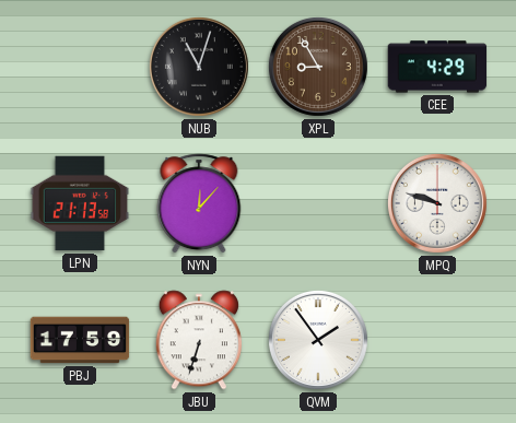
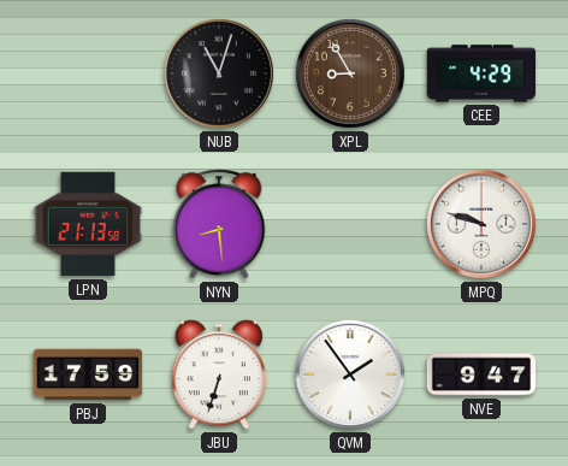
NYN: 12:07 -> 8:29 (219, 224)
NVE: none -> 9:47 (481, 374)
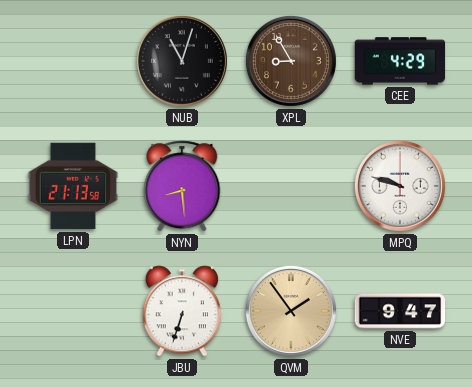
PBJ: 17:59 -> none (88, 374)
QVM dial: white -> champagne (291, 311)
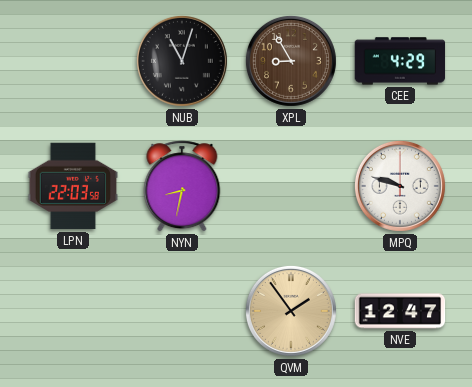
LPN: 21:13 -> 22:03 (73, 186)
NYN: 8:29 -> 8:32 (182, 186)
JBU: 6:33 -> none (182, 311)
NVE: 9:47 -> 12:47 (400, 311)
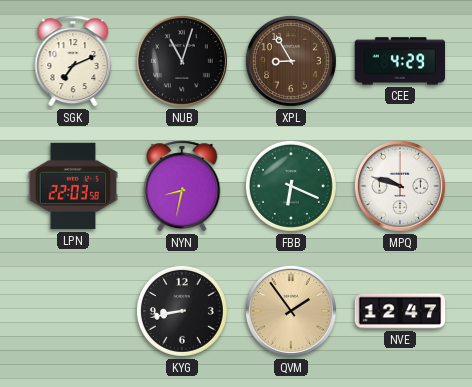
SGK: none -> 7:11 (73, 61)
FBB: none -> 6:19 (291, 186)
KYG: none -> 8:43 (182, 311)
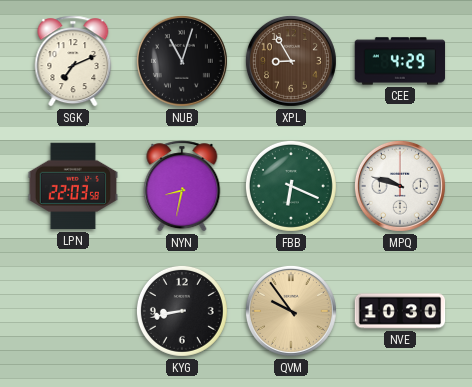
QVM: 1:54 -> 9:54 (291, 311)
NVE: 12:47 -> 10:30 (400, 311)
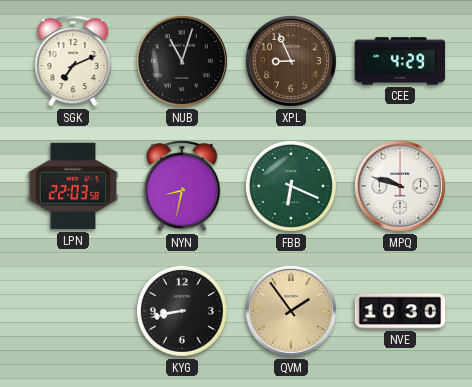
XPL: 8:55 -> 8:56 (291, 61)
QVM: 9:54 -> 1:54 (291, 311)
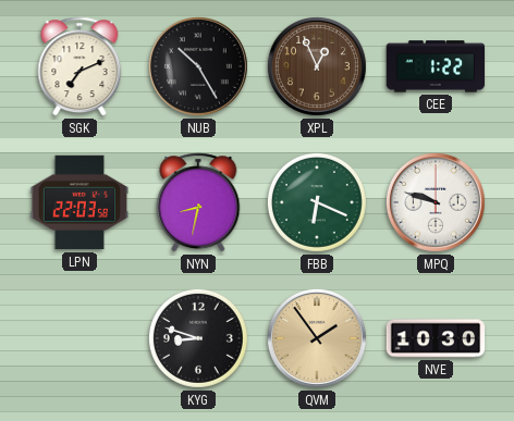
NUB: 11:03 -> 10:25 (198, 66)
XPL: 8:56 -> 12:56 (317, 66)
CEE: 4:29 -> 1:22 (436, 66)
KYG: 8:43 -> 8:48 (198, 338)
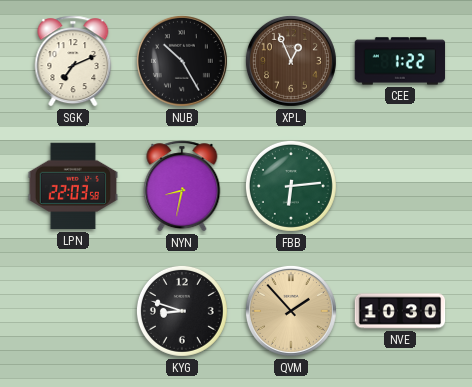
FBB: 6:19 -> 6:14 (291, 186)
MPQ: 9:48 -> none (436, 202)
QVM: 1:54 -> 1:53 (291, 311)
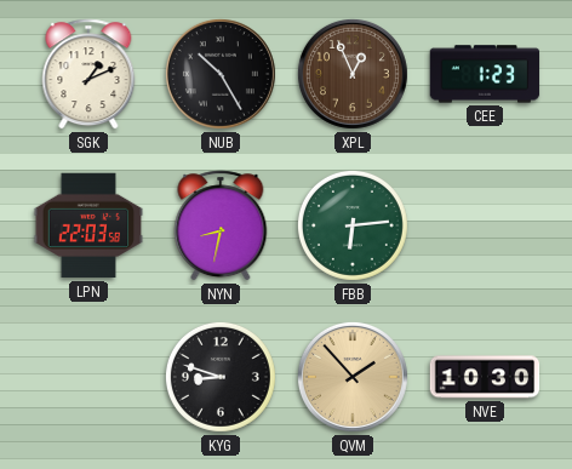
SGK: 7:11 -> 1:11 (88, 74)
CEE: 1:22 -> 1:23 (485, 74)
